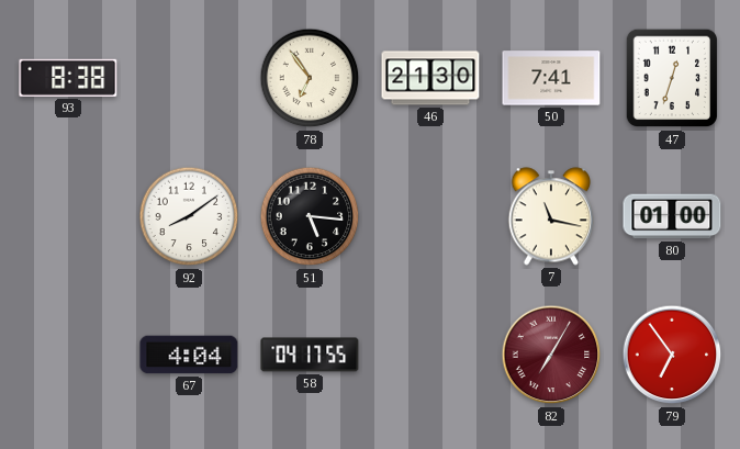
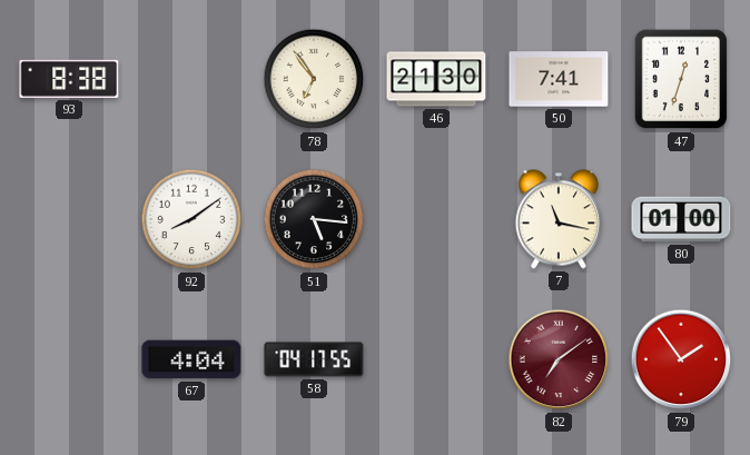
82: 7:05 -> 7:09 (559, 359)
79: 6:54 -> 1:54 (681, 359)
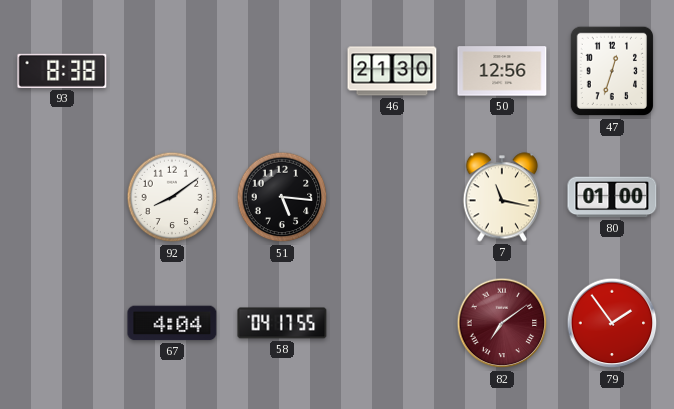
78: 6:54 -> none (314, 79)
50: 7:41 -> 12:56 (502, 71)
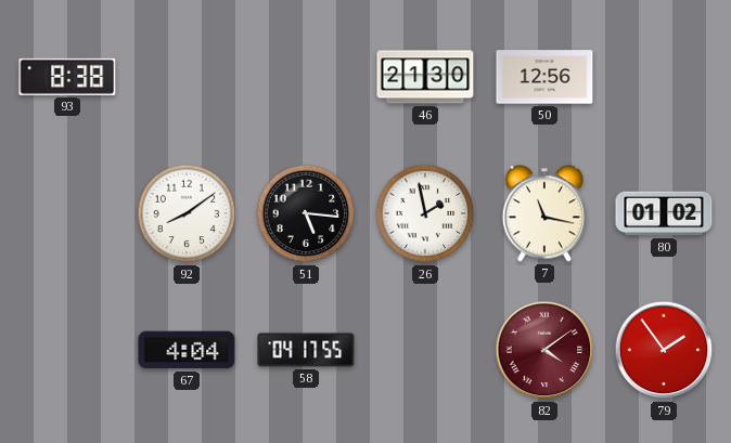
47: 12:33 -> none (612, 71)
26: none -> 1:58 (425, 213)
80: 01:00 -> 01:02 (664, 213)
82: 7:09 -> 4:09 (544, 350)
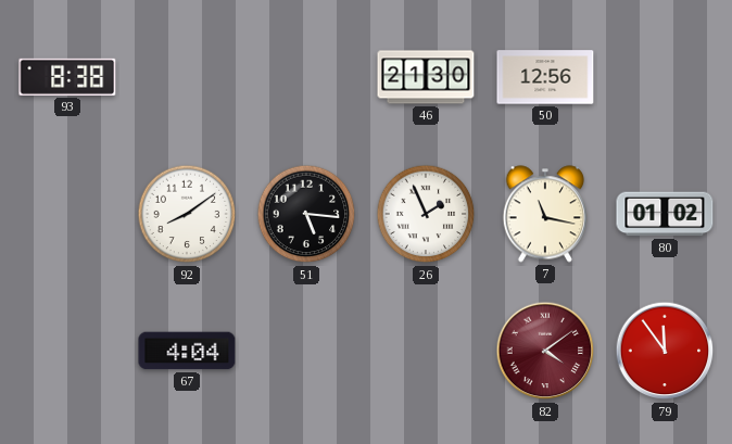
26: 1:58 -> 1:56 (426, 214)
58: 04:17 -> none (306, 350)
79: 1:54 -> 11:54 (665, 351)
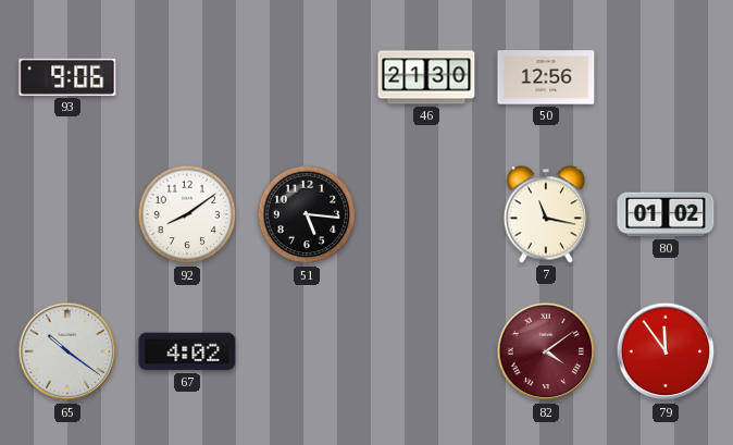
93: 8:38 -> 9:06 (67, 77)
26: 1:56 -> none (426, 214)
65: none -> 10:21 (67, 351)
67: 4:04 -> 4:02 (187, 351)
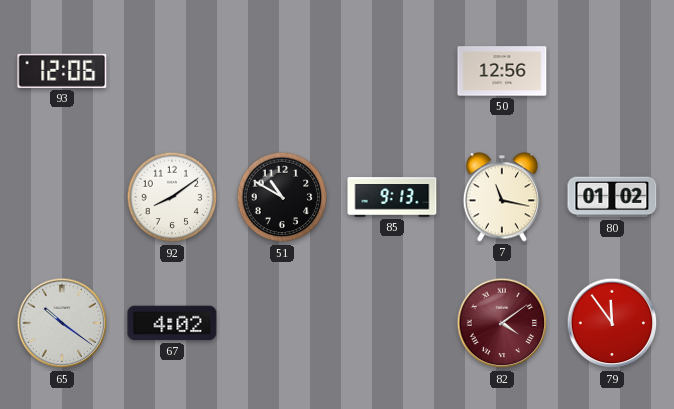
93: 9:06 -> 12:06 (62, 71)
46: 21:30 -> none (426, 77)
51: 5:16 -> 10:50 (282, 197)
85: none -> 9:13 (392, 197)
